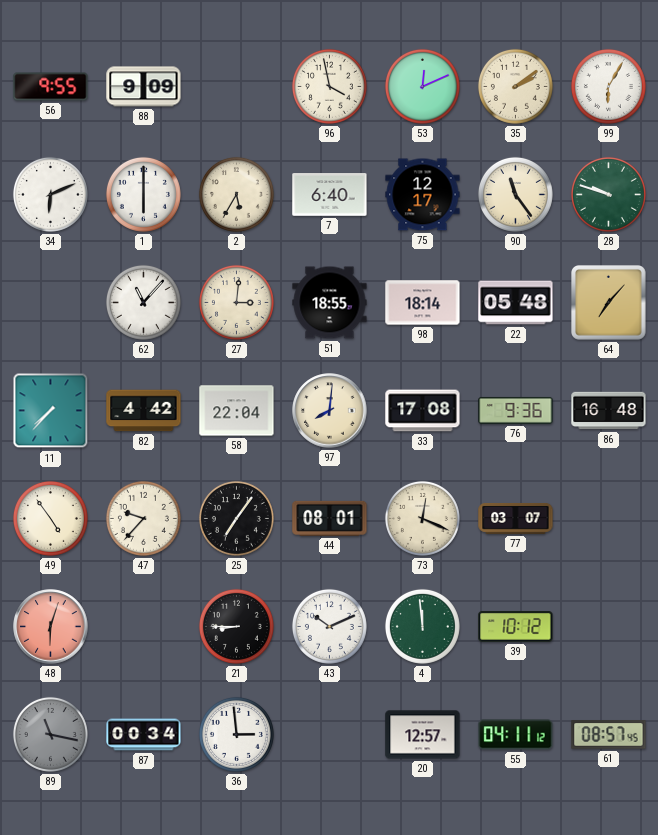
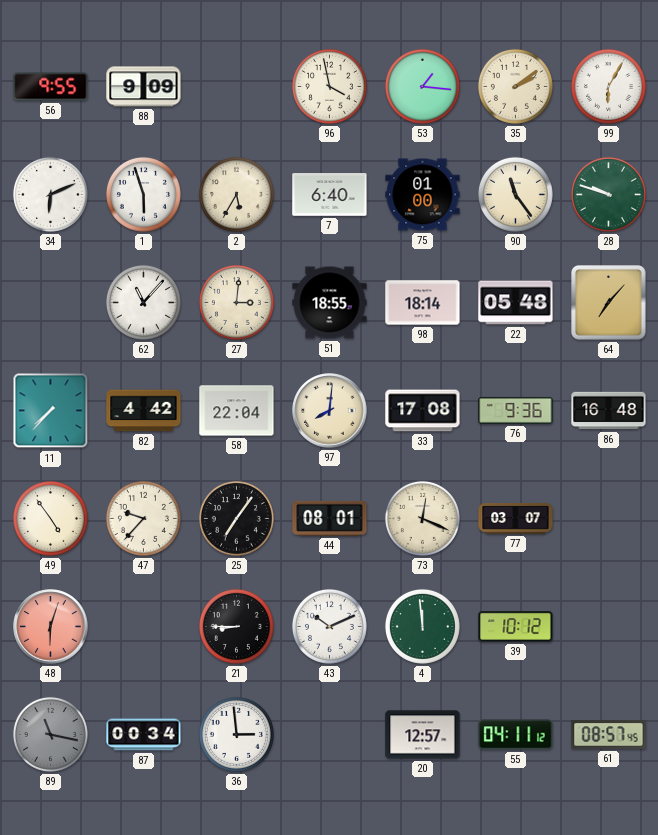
53: 12:11 -> 1:16 (422, 86)
1: 6:00 -> 5:57 (143, 194)
75: 12:17 -> 01:00 (423, 195)
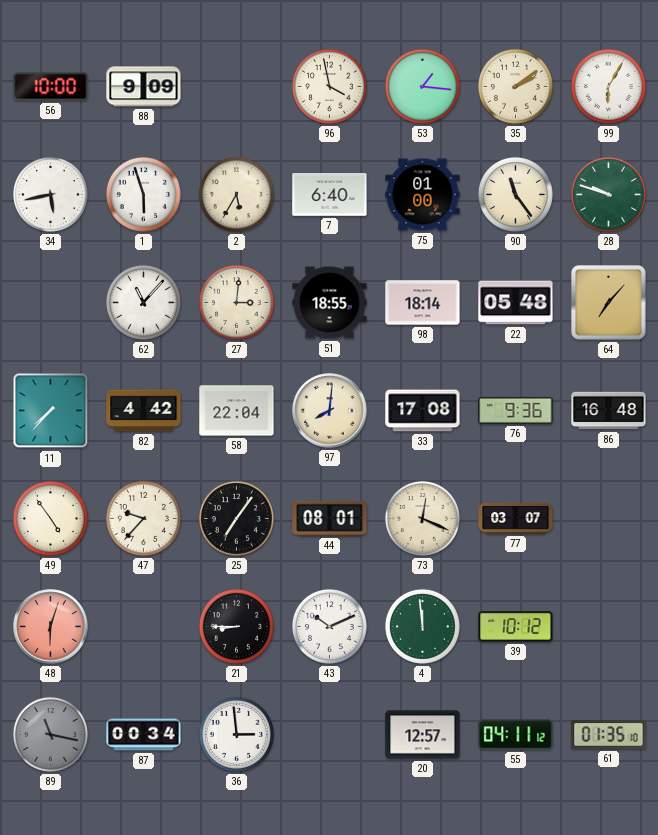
56: 9:55 -> 10:00 (51, 87)
34: 6:11 -> 5:43 (50, 194)
61: 08:57 -> 01:35 (609, 735)
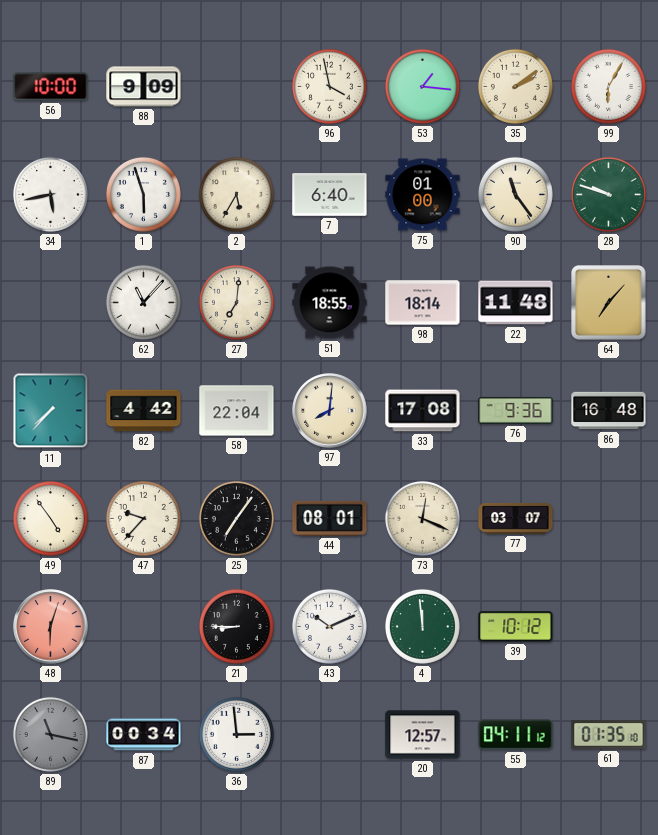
27: 3:01 -> 7:01 (236, 302)
22: 05:48 -> 11:48 (516, 303)
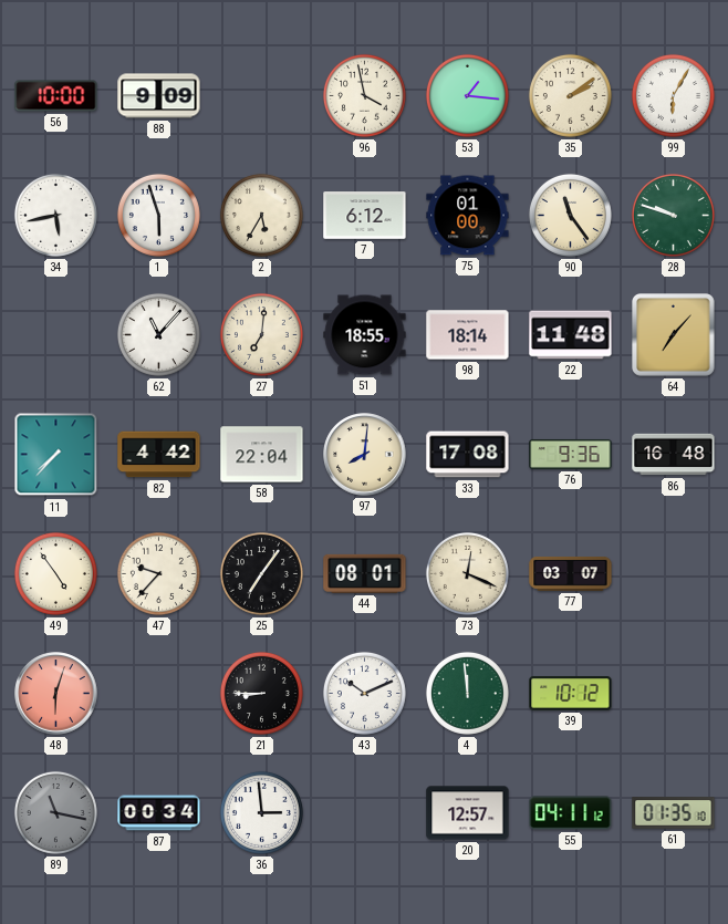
7: 6:40 -> 6:12 (365, 216)
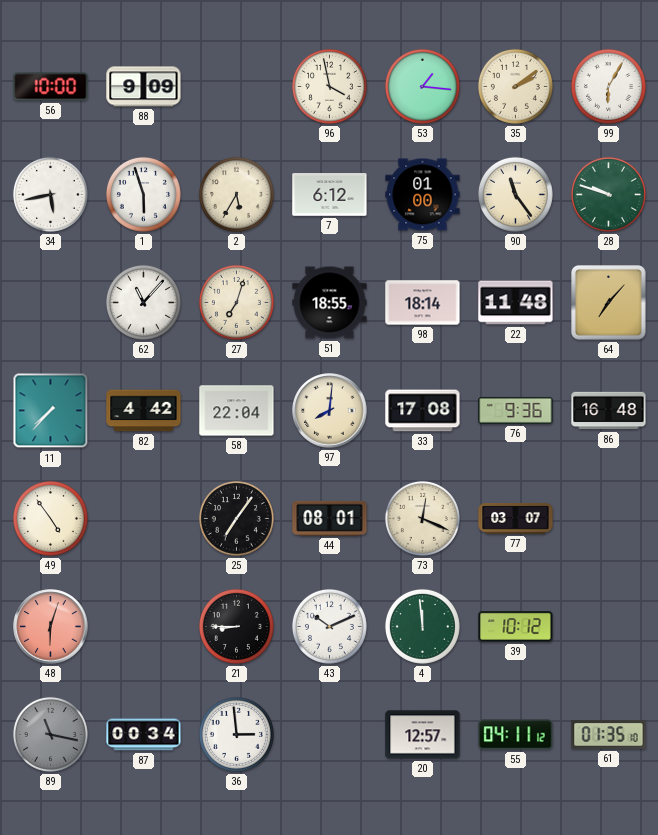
27: 7:01 -> 7:03 (236, 302)
47: 9:37 -> none (158, 573)
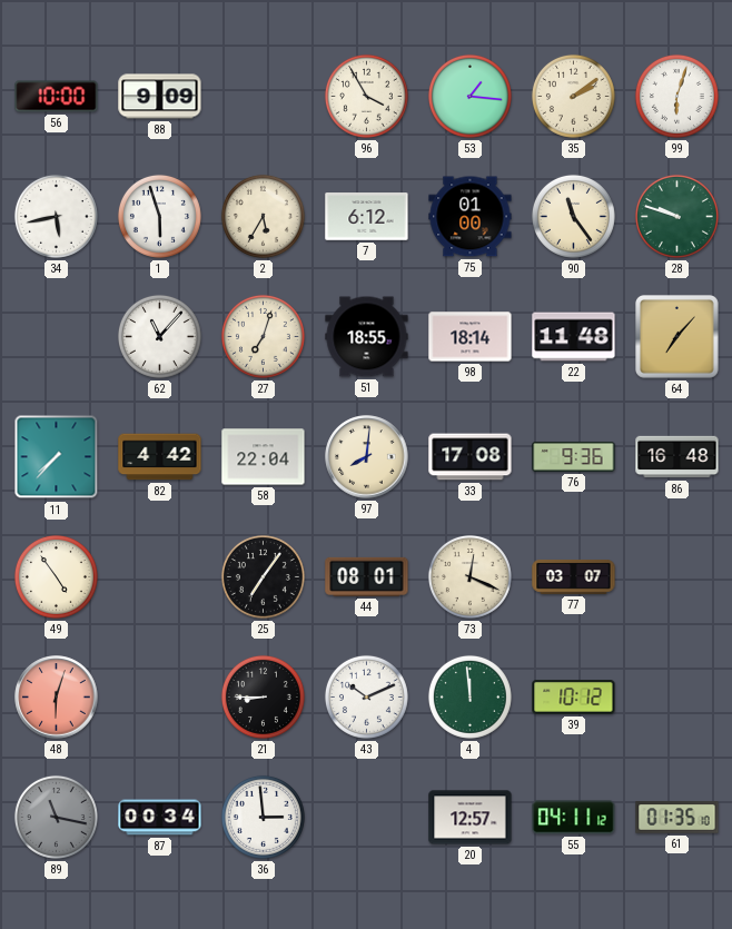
96: 3:58 -> 3:55 (366, 96)
99: 6:05 -> 6:03 (676, 96)
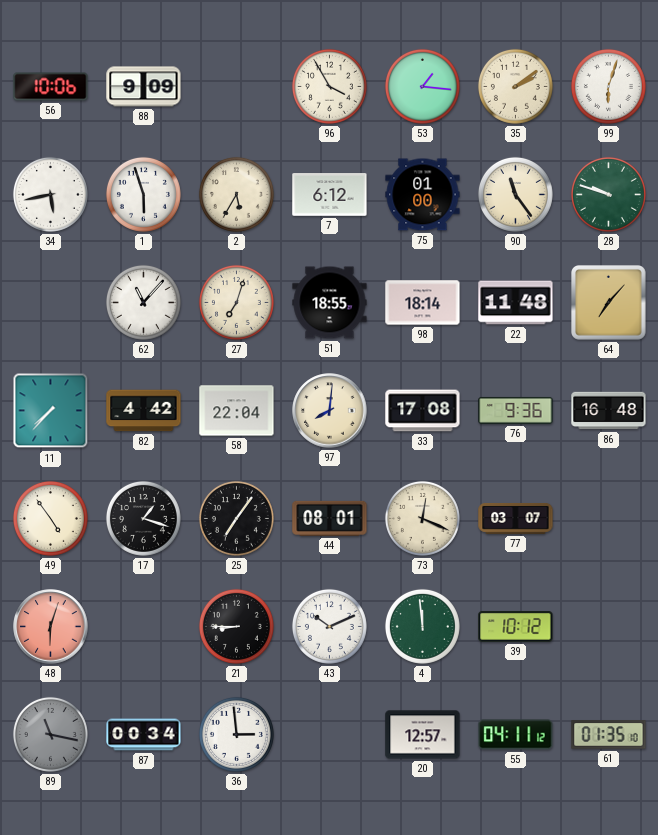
56: 10:00 -> 10:06 (51, 87)
17: none -> 1:18 (143, 518)
